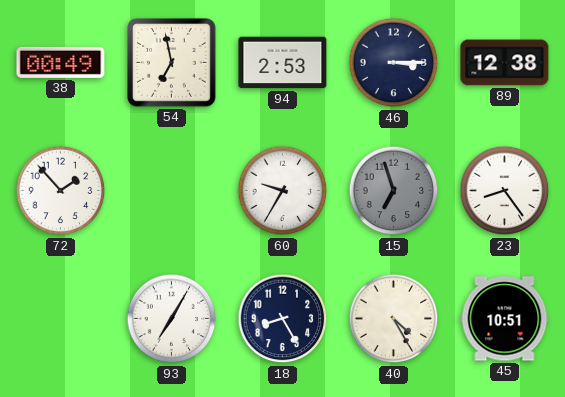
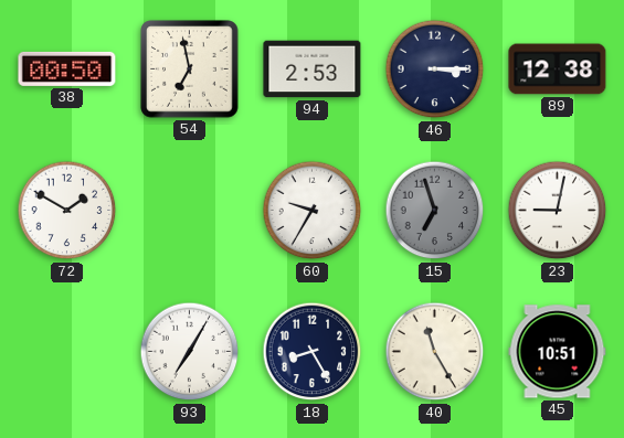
38: 00:49 -> 00:50 (67, 68)
72: 1:53 -> 1:50 (67, 211)
23: 8:24 -> 9:02 (558, 211)
40: 4:25 -> 11:25 (435, 352)
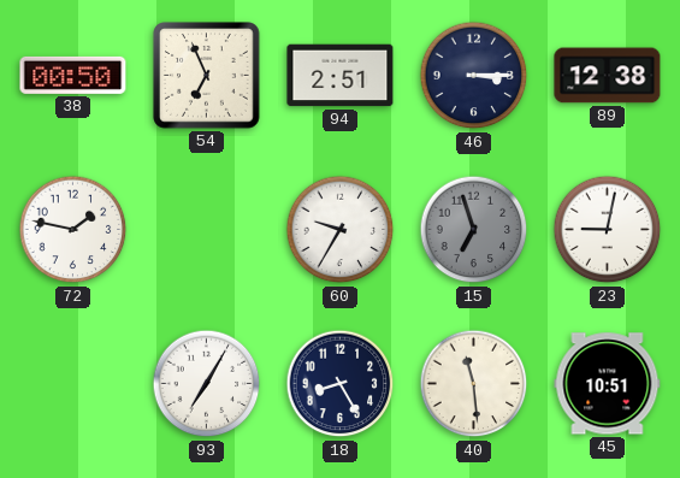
54: 6:58 -> 6:56 (207, 76)
94: 2:53 -> 2:51 (341, 76)
72: 1:50 -> 1:47 (73, 230)
40: 11:25 -> 11:29 (474, 384)
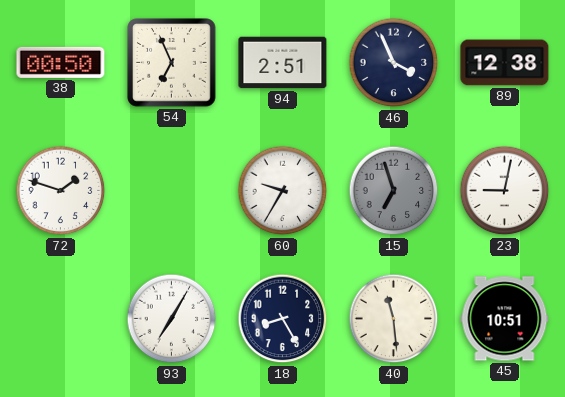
46: 3:15 -> 3:56 (394, 63)
72: 1:47 -> 1:48 (61, 191)
